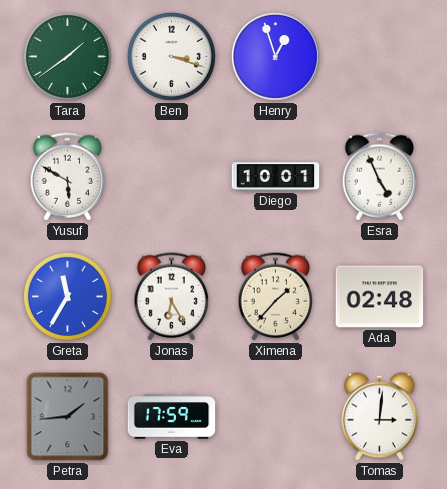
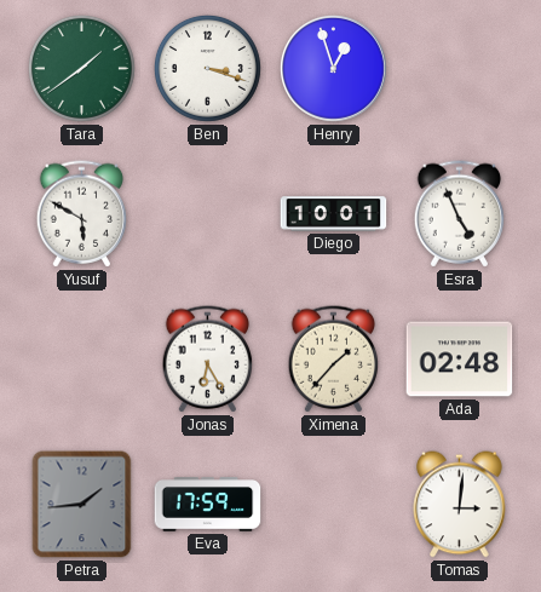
Greta: 11:35 -> none (67, 296)
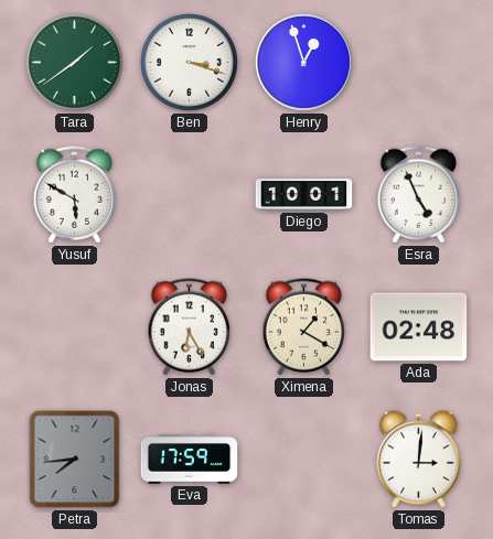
Ximena: 1:37 -> 1:20 (304, 327)
Petra: 1:44 -> 7:44 (75, 460)
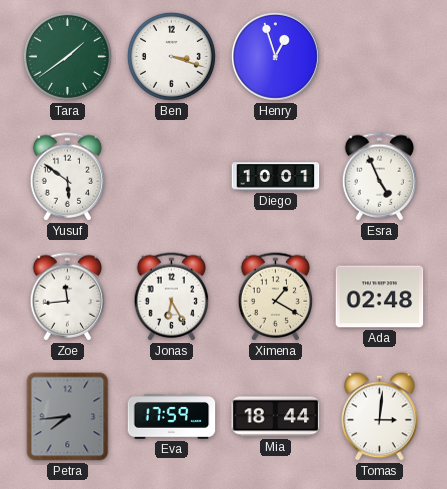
Yusuf: 5:50 -> 5:51 (68, 177)
Zoe: none -> 11:44 (68, 297)
Mia: none -> 18:44 (276, 417)
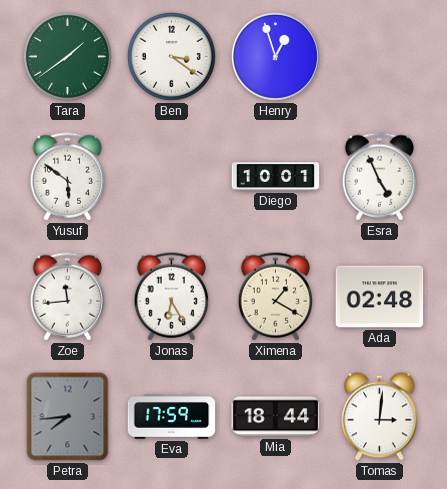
Ben: 3:18 -> 3:21 (171, 56)
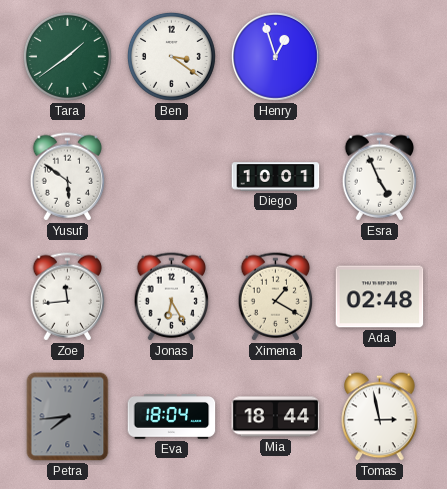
Eva: 17:59 -> 18:04 (172, 417)
Tomas: 3:01 -> 2:58 (380, 417)
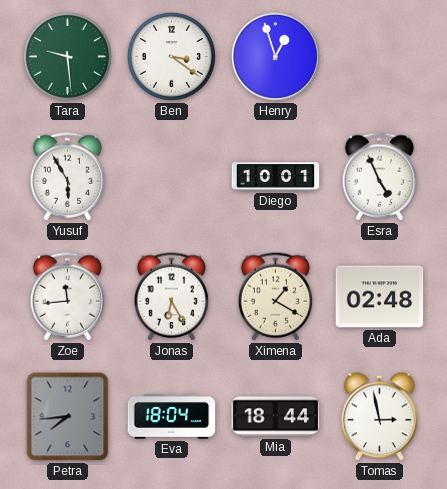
Tara: 1:39 -> 9:29 (67, 56)
Yusuf: 5:51 -> 5:55 (68, 177)
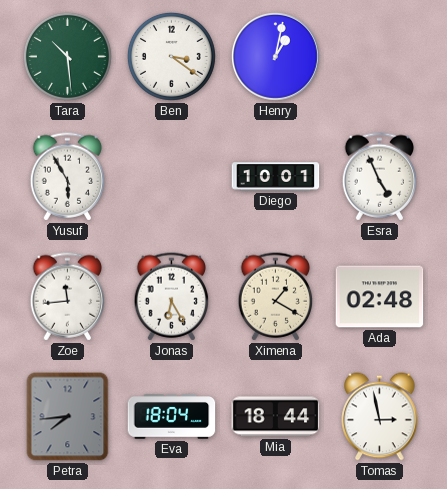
Tara: 9:29 -> 10:29 (67, 56)
Henry: 12:57 -> 1:02 (275, 56)
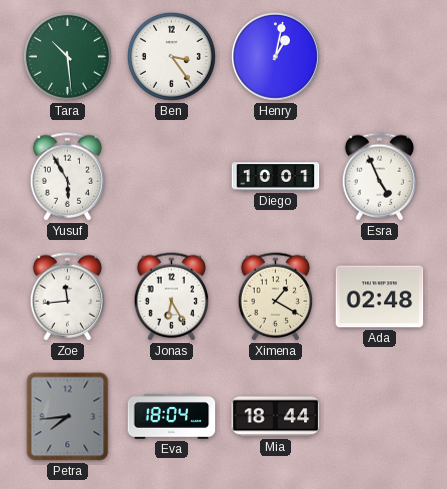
Ben: 3:21 -> 3:24 (171, 56)
Tomas: 2:58 -> none (380, 417)
